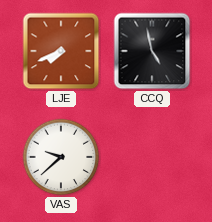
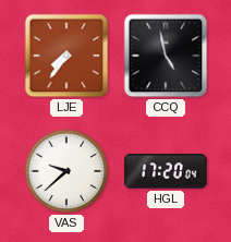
LJE: 7:41 -> 7:36 (66, 56)
HGL: none -> 17:20 (166, 171)
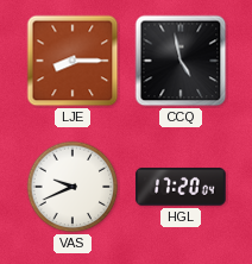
LJE: 7:36 -> 8:15 (73, 61)
VAS: 9:38 -> 9:41 (73, 187)
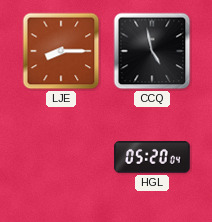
VAS: 9:41 -> none (73, 187)
HGL: 17:20 -> 05:20 (152, 157)
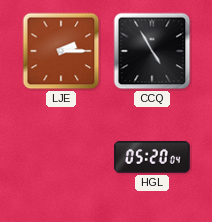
LJE: 8:15 -> 2:15 (61, 51)
CCQ: 4:58 -> 4:55 (152, 51)
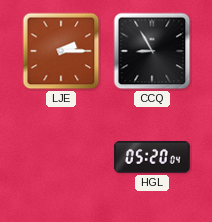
CCQ: 4:55 -> 8:55 (152, 51)
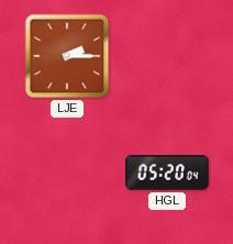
CCQ: 8:55 -> none (152, 51)
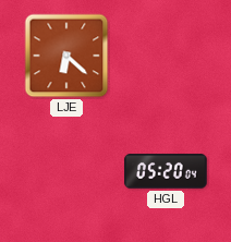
LJE: 2:15 -> 6:22 (66, 56)
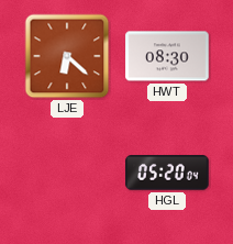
HWT: none -> 08:30 (167, 56)
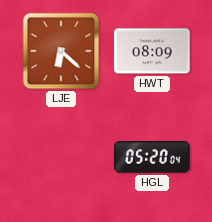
HWT: 08:30 -> 08:09 (152, 51)
